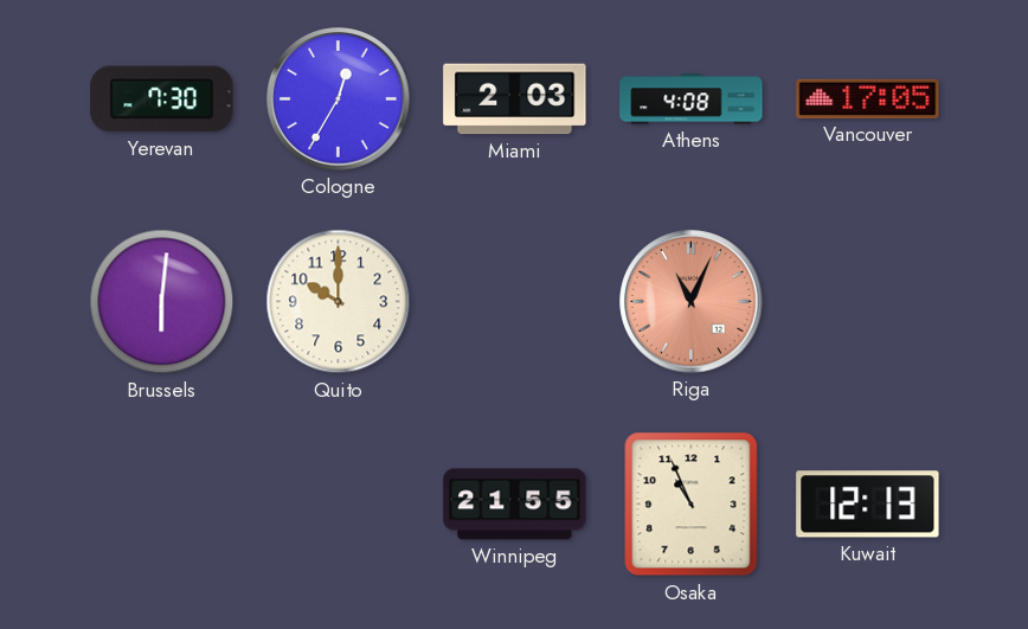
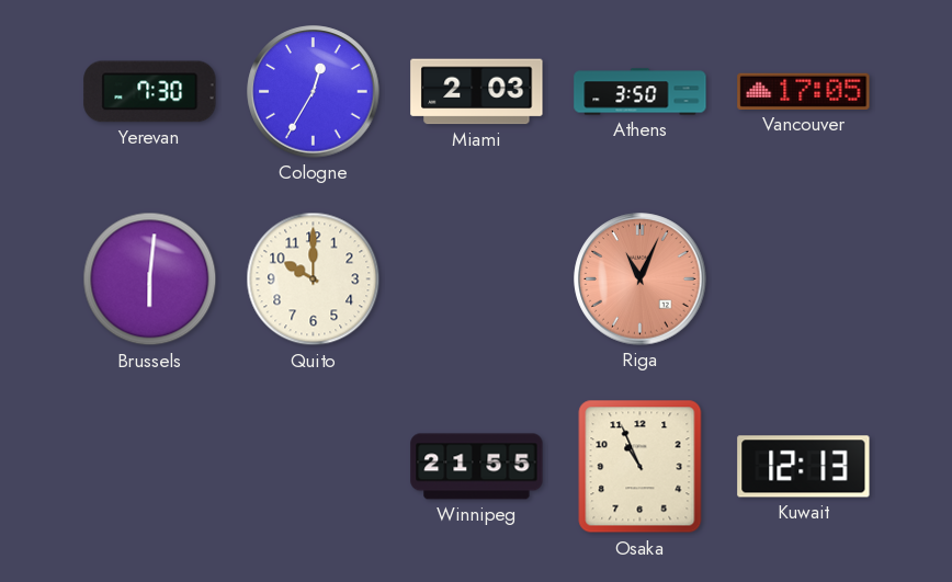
Athens: 4:08 -> 3:50 (641, 92)
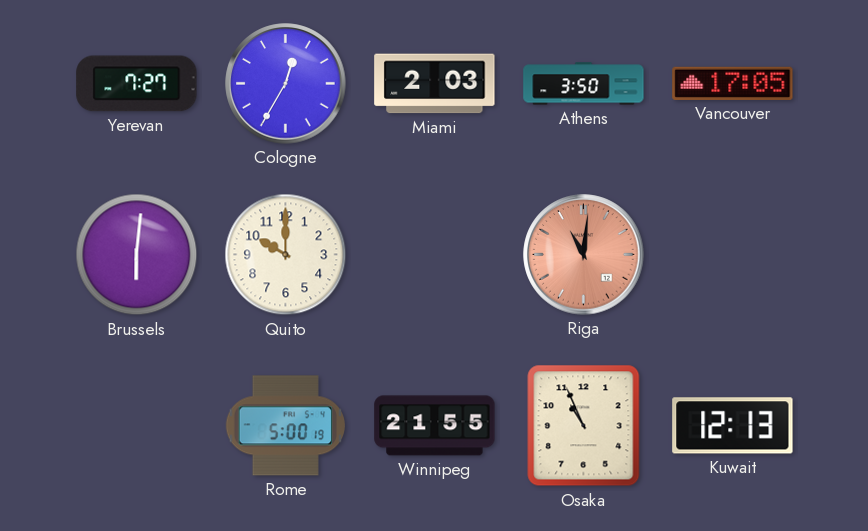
Yerevan: 7:30 -> 7:27 (137, 84)
Riga: 11:04 -> 11:01 (584, 255)
Rome: none -> 5:00 (285, 426)
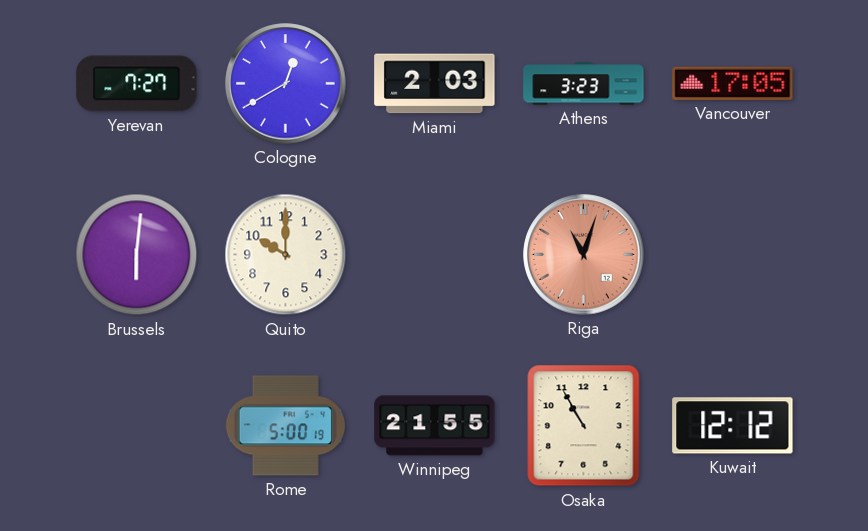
Cologne: 12:35 -> 12:40 (286, 84)
Athens: 3:50 -> 3:23 (584, 84)
Riga: 11:01 -> 11:03 (584, 255)
Osaka: 10:56 -> 10:55 (584, 426)
Kuwait: 12:13 -> 12:12 (733, 426)
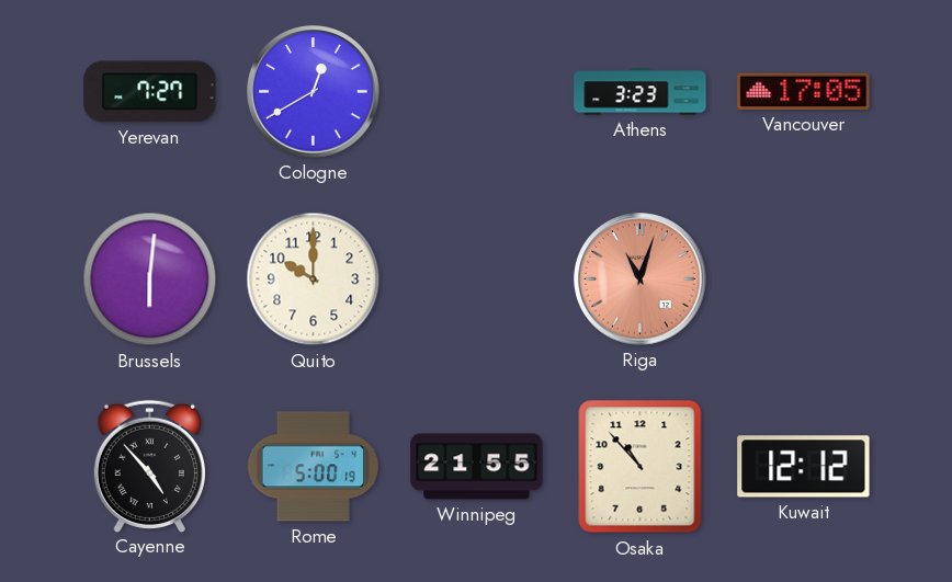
Miami: 2:03 -> none (435, 84)
Cayenne: none -> 4:53 (149, 466)
Osaka: 10:55 -> 10:53 (641, 467)
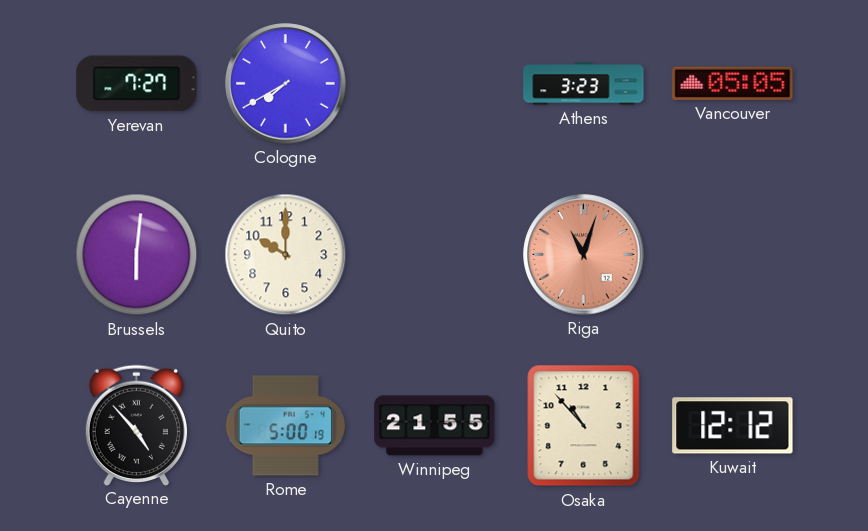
Cologne: 12:40 -> 7:40 (286, 84)
Vancouver: 17:05 -> 05:05 (733, 83)
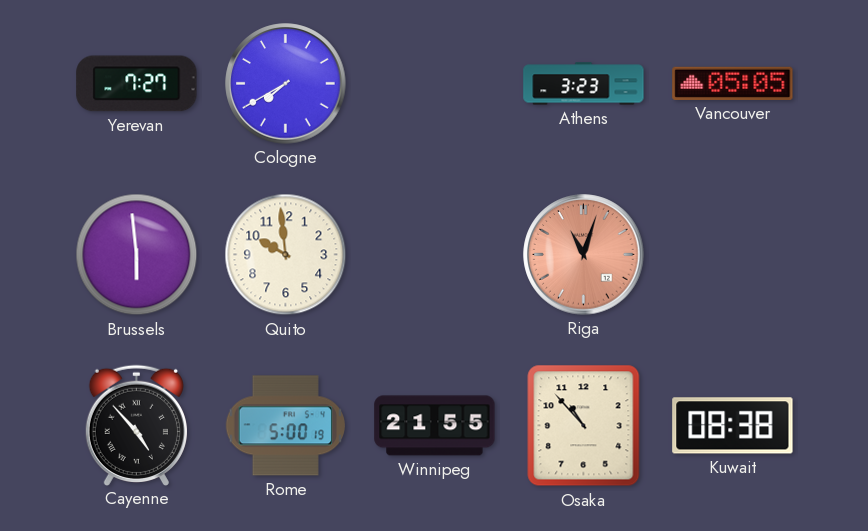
Brussels: 6:01 -> 5:59 (137, 255)
Quito: 10:00 -> 9:59 (286, 255)
Kuwait: 12:12 -> 08:38 (733, 426)
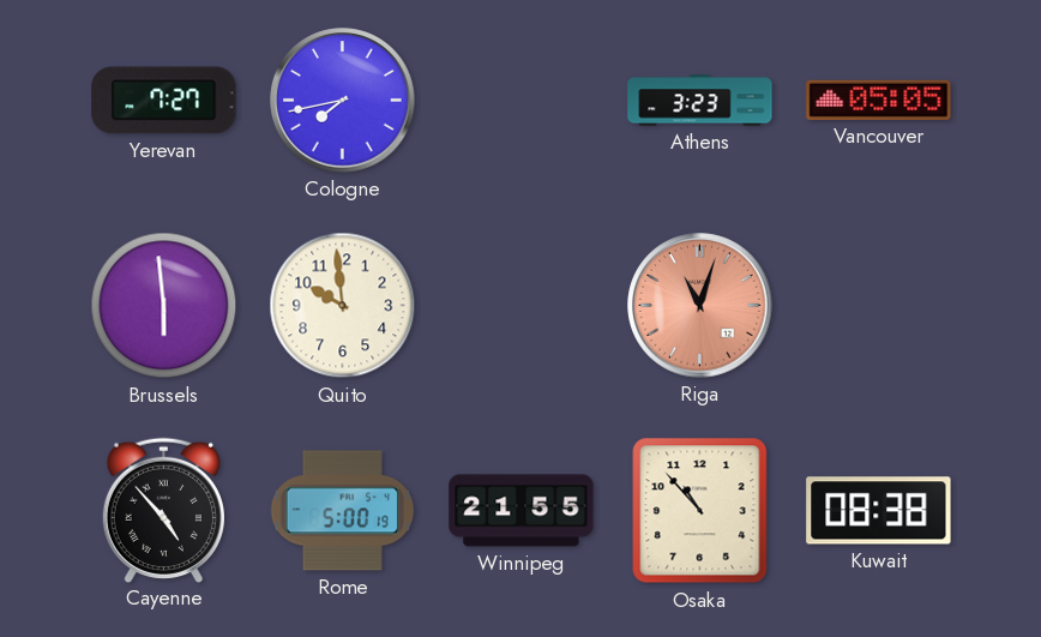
Cologne: 7:40 -> 7:43 (343, 101)
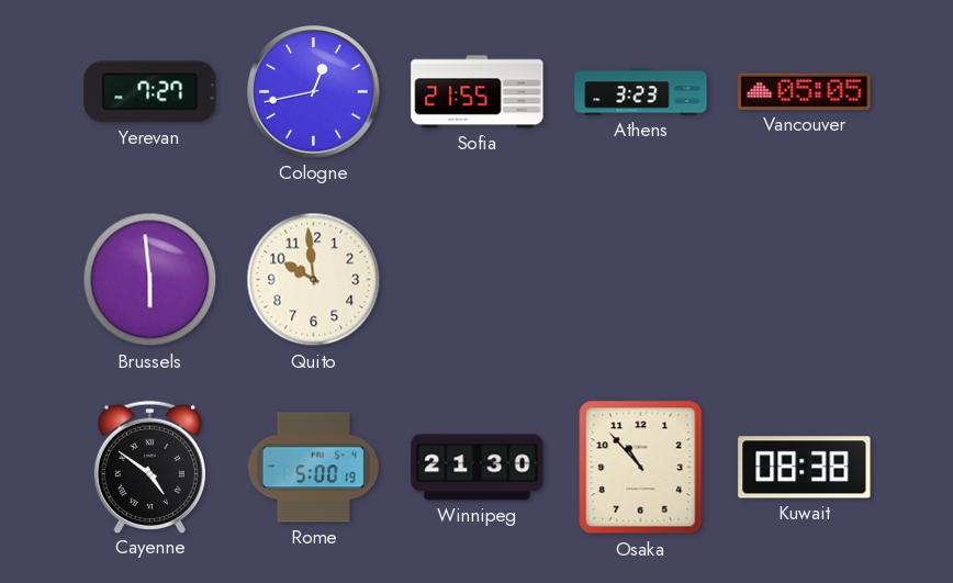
Cologne: 7:43 -> 12:43 (314, 92)
Sofia: none -> 21:55 (478, 92)
Riga: 11:03 -> none (700, 306)
Cayenne: 4:53 -> 4:51 (149, 467)
Winnipeg: 21:55 -> 21:30 (478, 468)
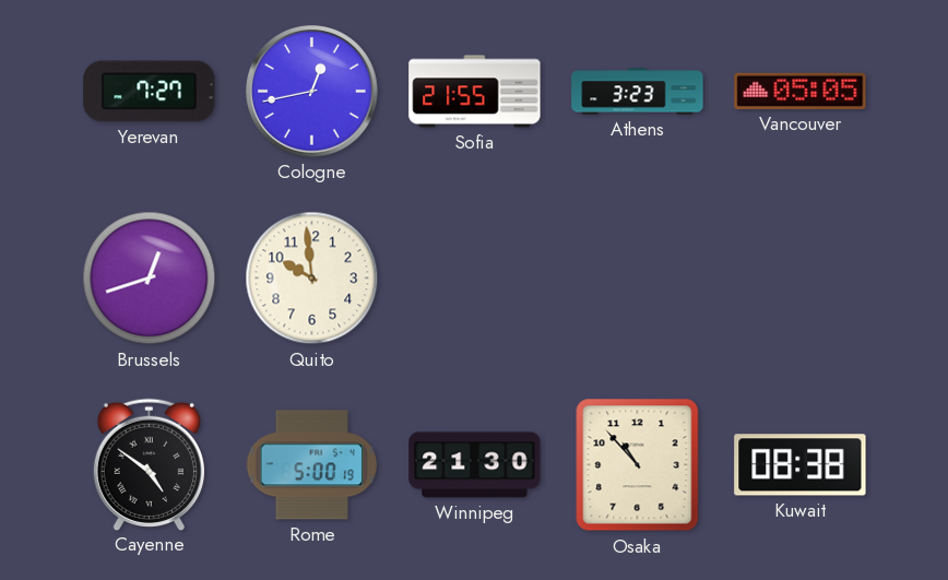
Brussels: 5:59 -> 12:42 (150, 279)
